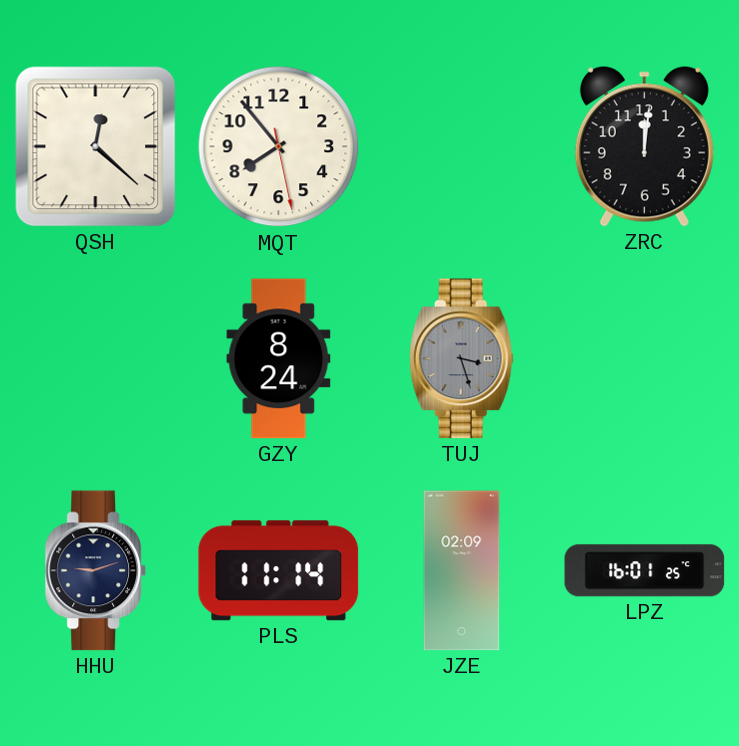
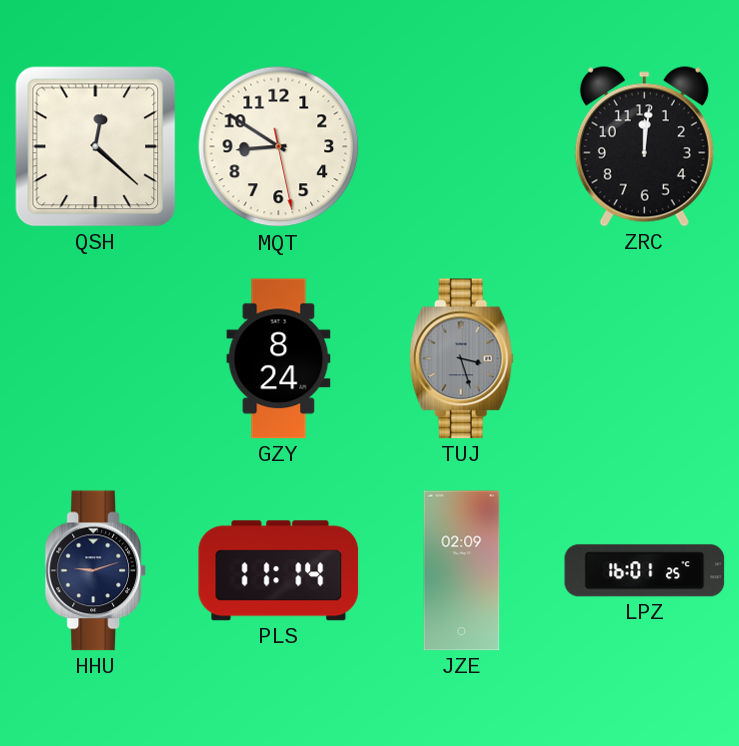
MQT: 7:53 -> 8:50 (279, 147)
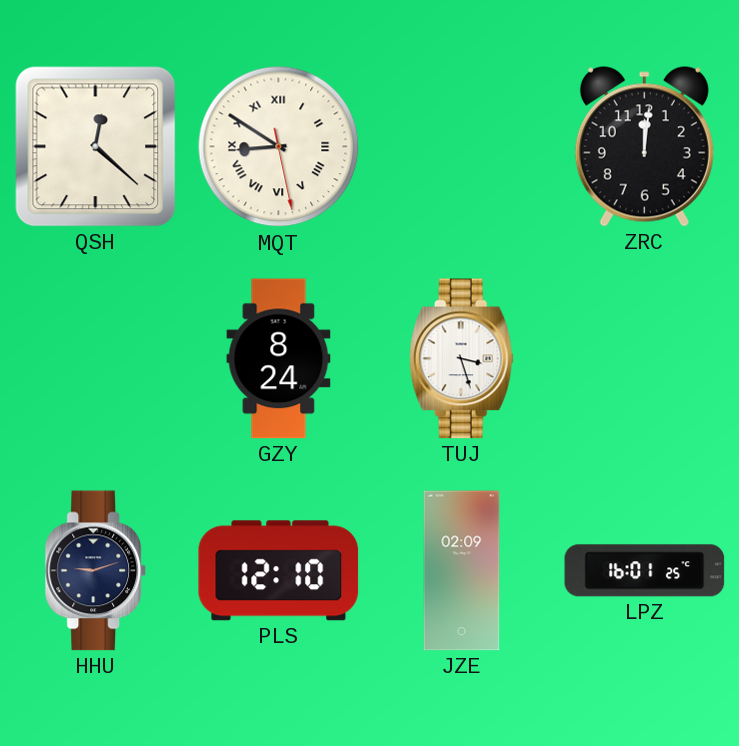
MQT numerals: Arabic -> Roman (279, 147)
TUJ dial: grey -> white (461, 359)
PLS: 11:14 -> 12:10 (279, 571)
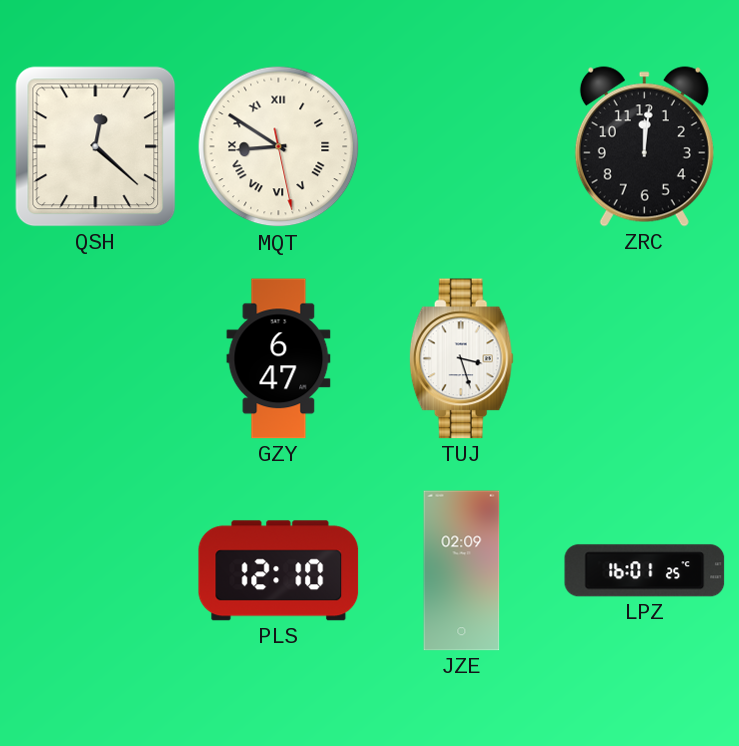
GZY: 8:24 -> 6:47 (279, 359)
HHU: 9:12 -> none (96, 571)
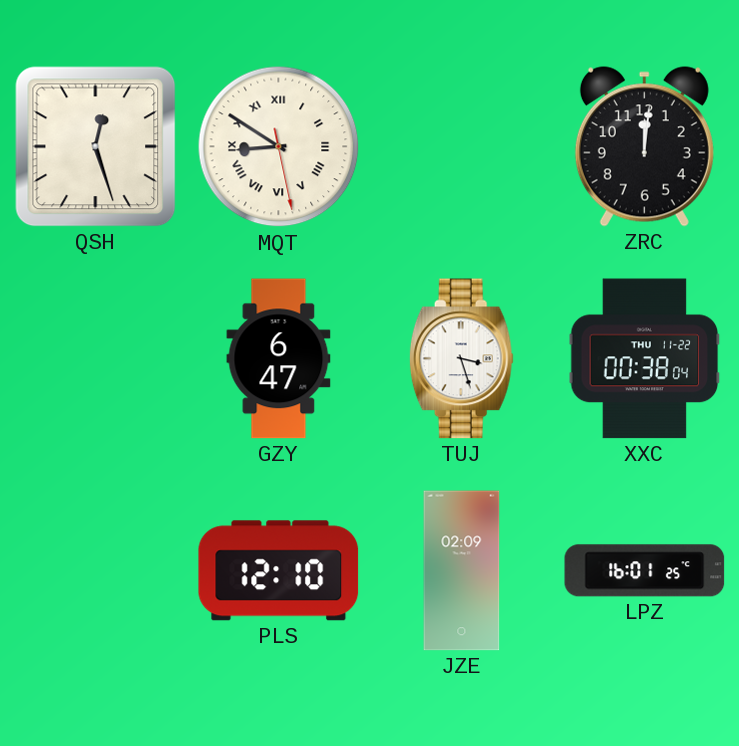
QSH: 12:22 -> 12:27 (96, 147)
XXC: none -> 00:38 (645, 359)
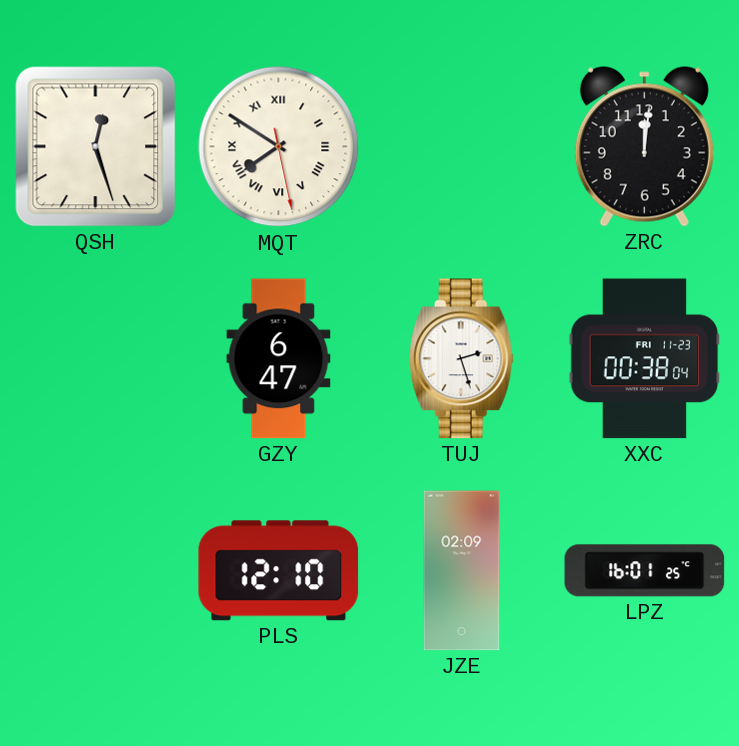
MQT: 8:50 -> 7:50 (279, 147)
TUJ: 3:27 -> 2:27 (461, 359)
XXC date: THU 11-22 -> FRI 11-23 (645, 359)
